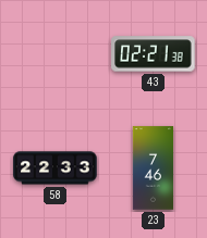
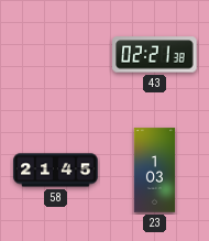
58: 22:33 -> 21:45 (56, 171)
23: 7:46 -> 1:03 (155, 171)
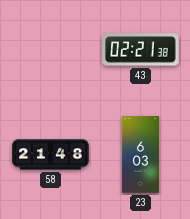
58: 21:45 -> 21:48 (51, 155)
23: 1:03 -> 6:03 (141, 155)
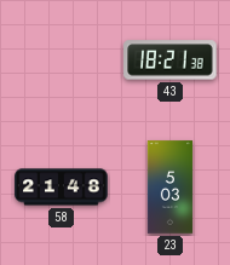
43: 02:21 -> 18:21 (171, 61)
23: 6:03 -> 5:03 (171, 188)
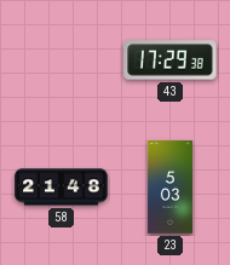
43: 18:21 -> 17:29 (171, 61)
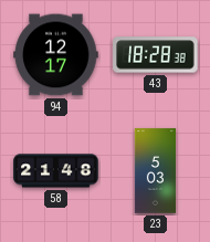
94: none -> 12:17 (56, 55)
43: 17:29 -> 18:28 (156, 55)
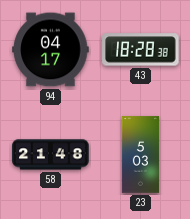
94: 12:17 -> 04:17 (51, 50)
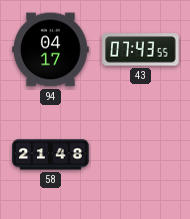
43: 18:28 -> 07:43 (141, 50)
23: 5:03 -> none (141, 155)
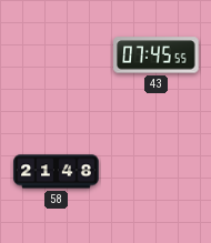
94: 04:17 -> none (51, 50)
43: 07:43 -> 07:45 (157, 55)
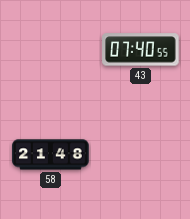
43: 07:45 -> 07:40 (141, 50)
